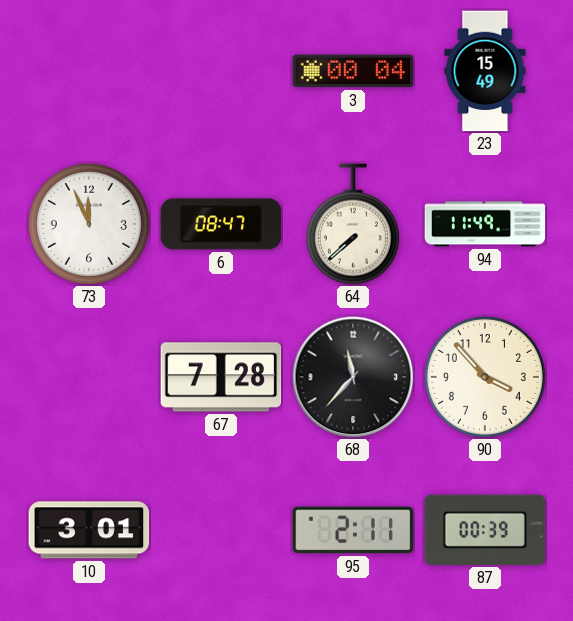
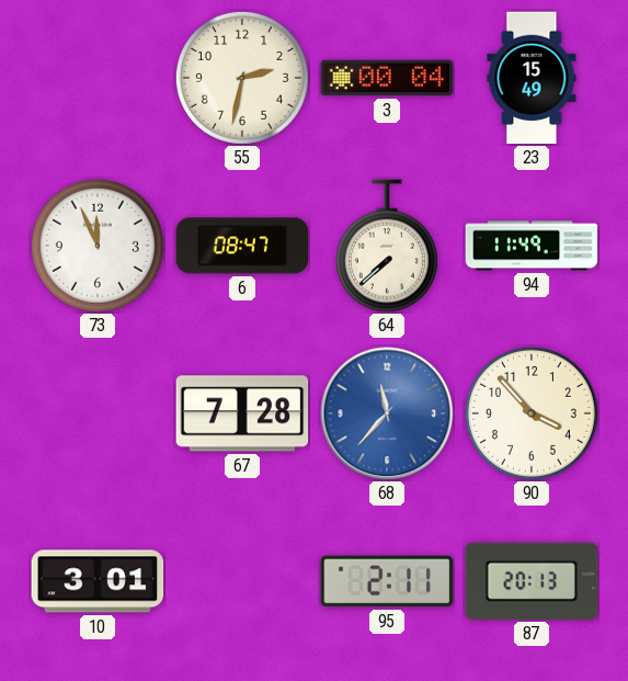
55: none -> 2:32 (242, 78)
68 dial: black -> blue (387, 413)
87: 00:39 -> 20:13 (532, 581)
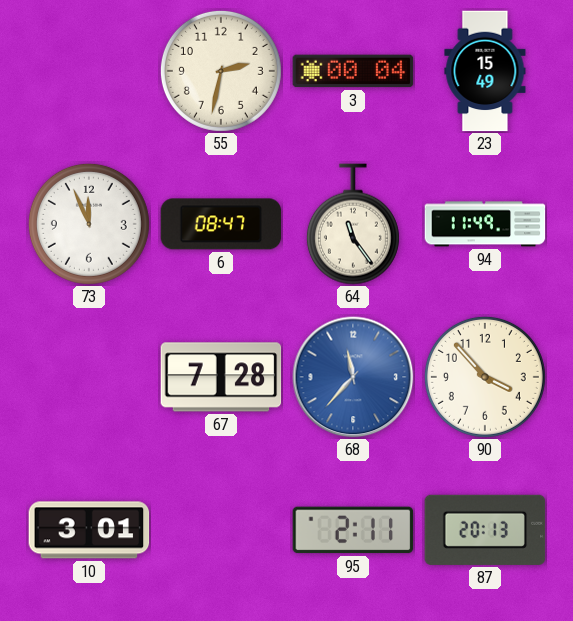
64: 7:38 -> 11:24 (353, 224)
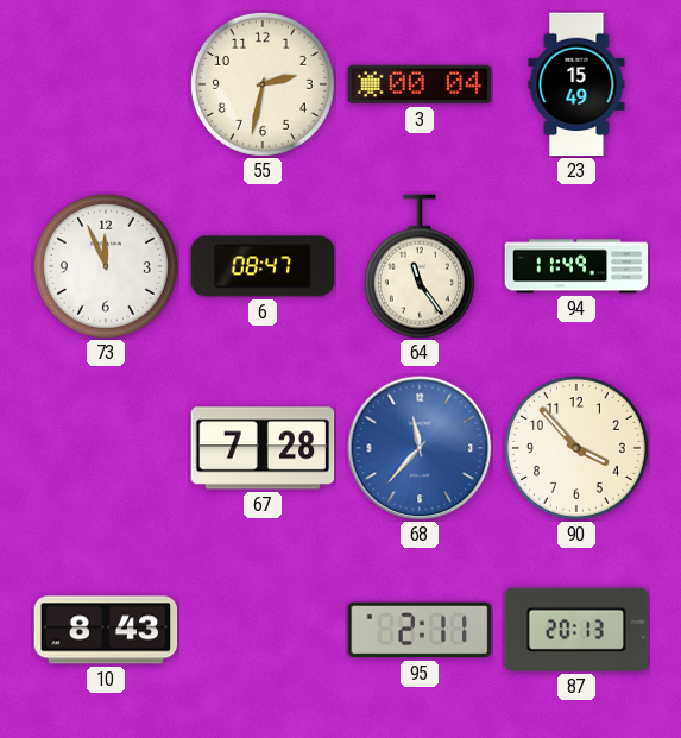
10: 3:01 -> 8:43 (106, 630)
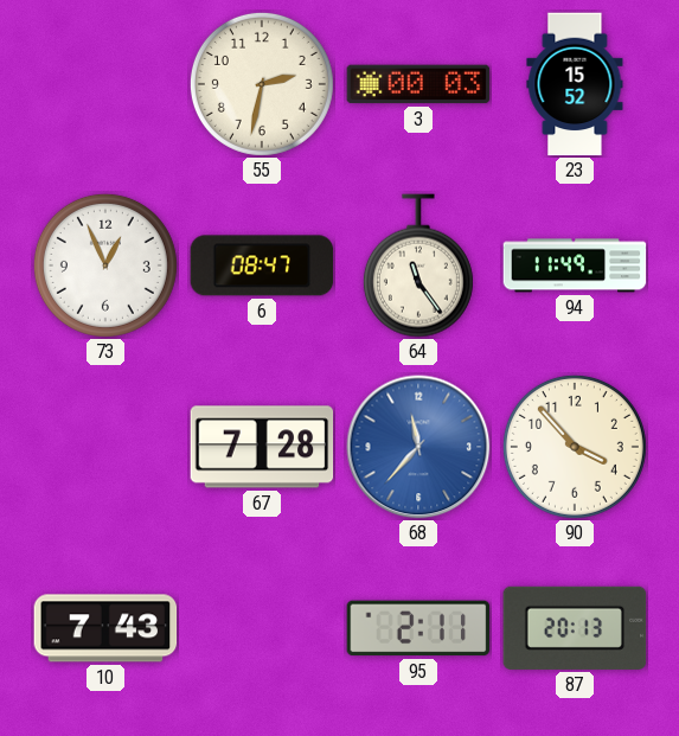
3: 00:04 -> 00:03 (418, 84)
23: 15:49 -> 15:52 (575, 84)
73: 11:56 -> 12:56 (105, 265)
10: 8:43 -> 7:43 (105, 628)
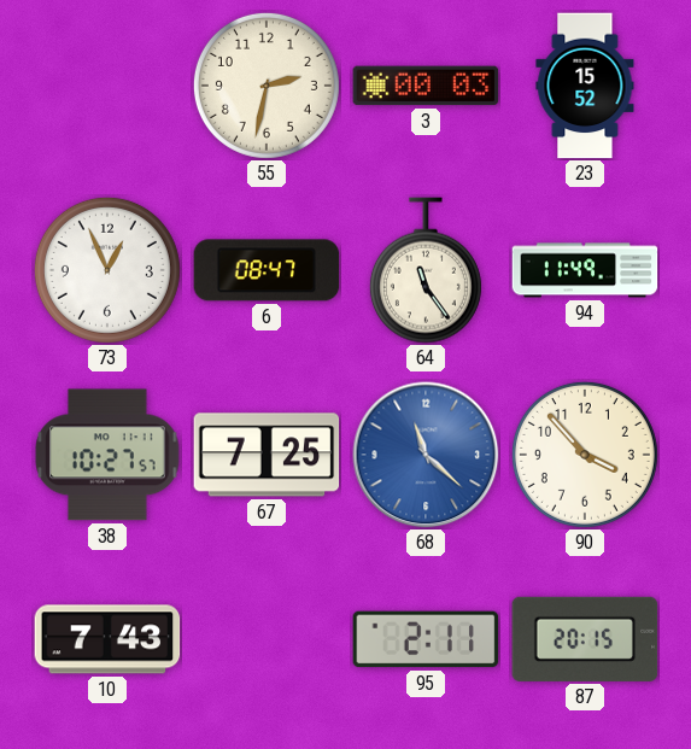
38: none -> 10:27 (107, 455)
67: 7:28 -> 7:25 (267, 455)
68: 11:37 -> 11:22 (426, 455)
87: 20:13 -> 20:15 (585, 639)
